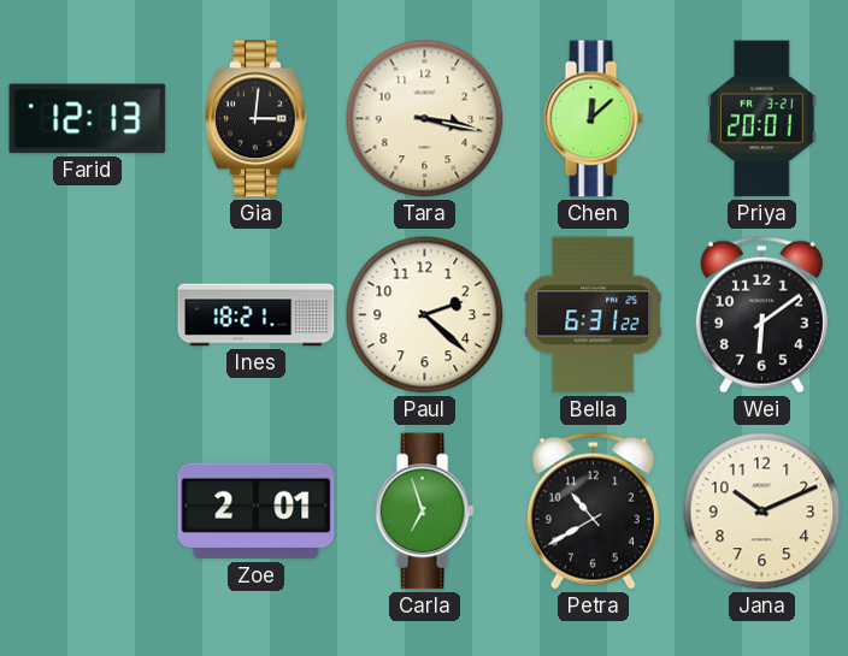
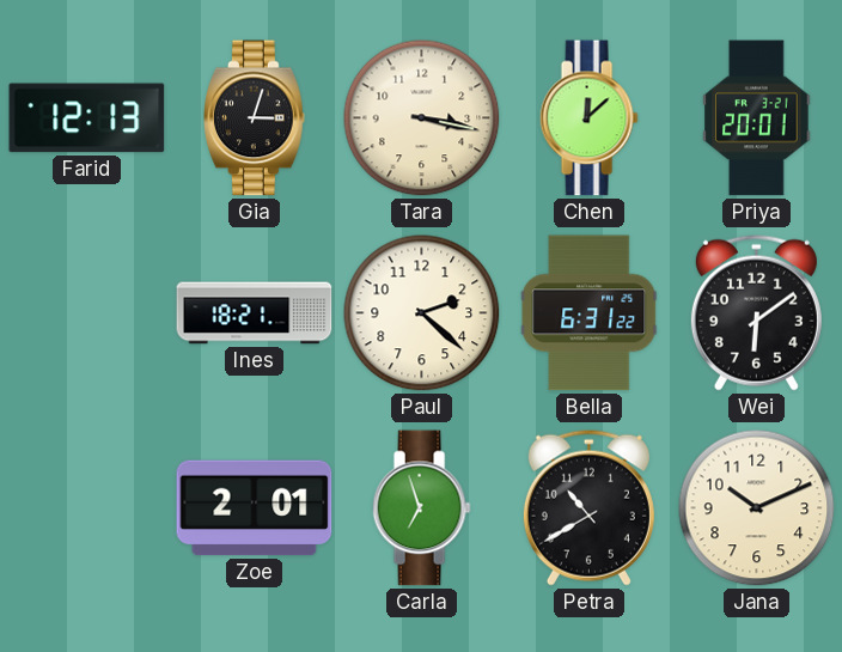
Gia: 3:01 -> 3:03 (255, 118)
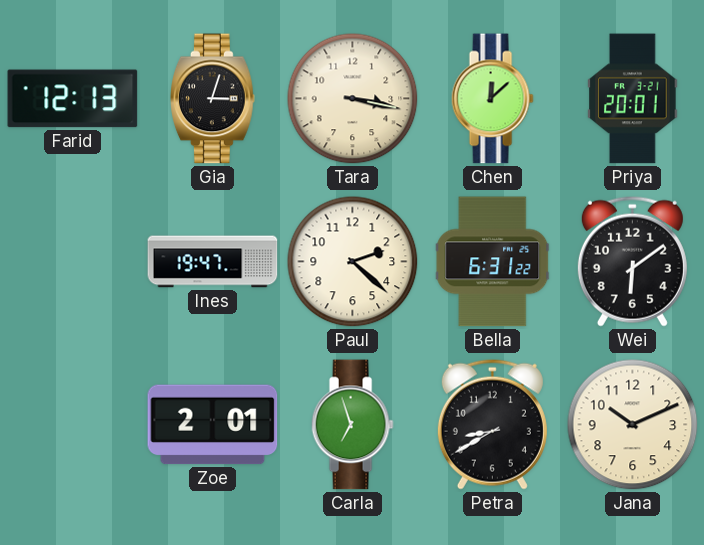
Ines: 18:21 -> 19:47 (213, 262)
Petra: 10:40 -> 8:40 (492, 424)
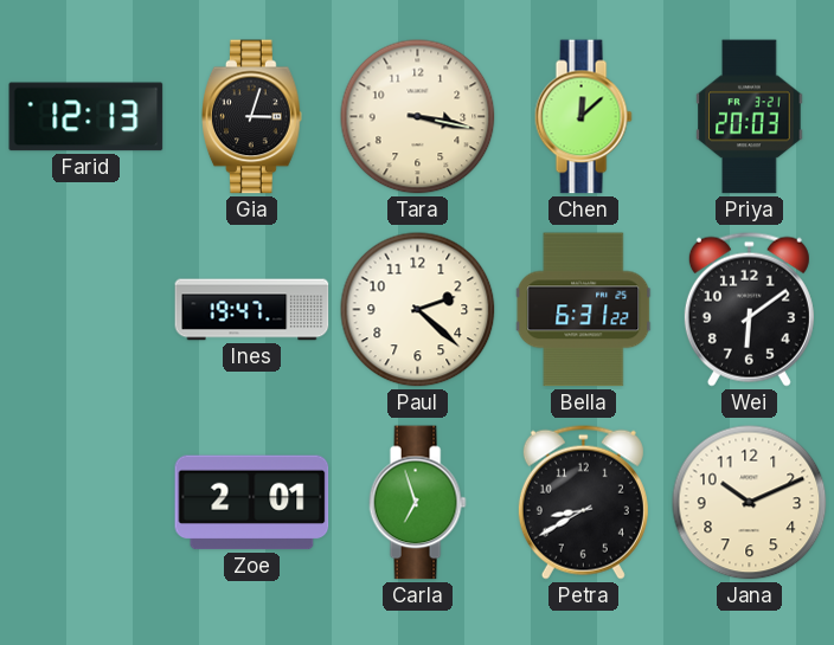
Priya: 20:01 -> 20:03 (750, 117)
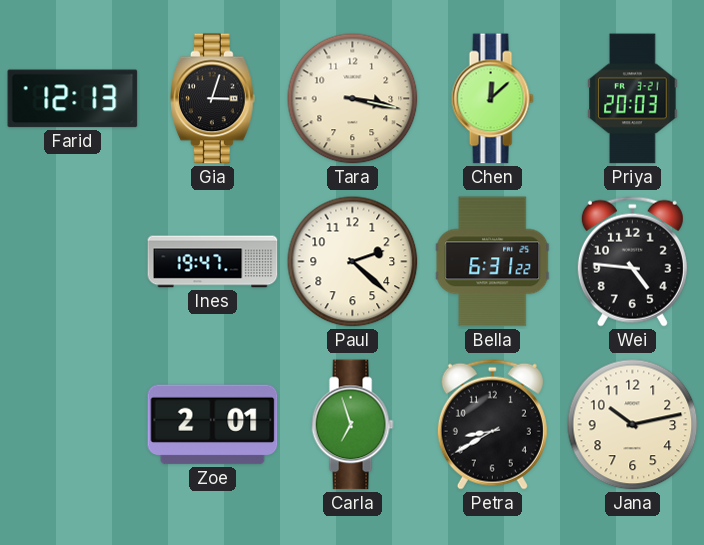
Wei: 6:09 -> 4:46 (632, 261)
Jana: 10:11 -> 10:13 (633, 425)
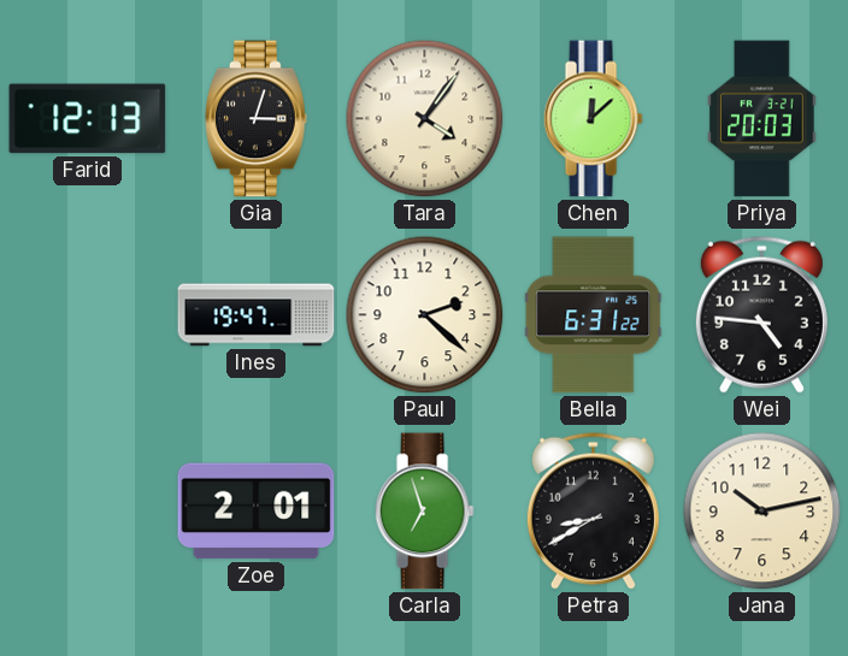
Tara: 3:17 -> 4:06 (425, 119)
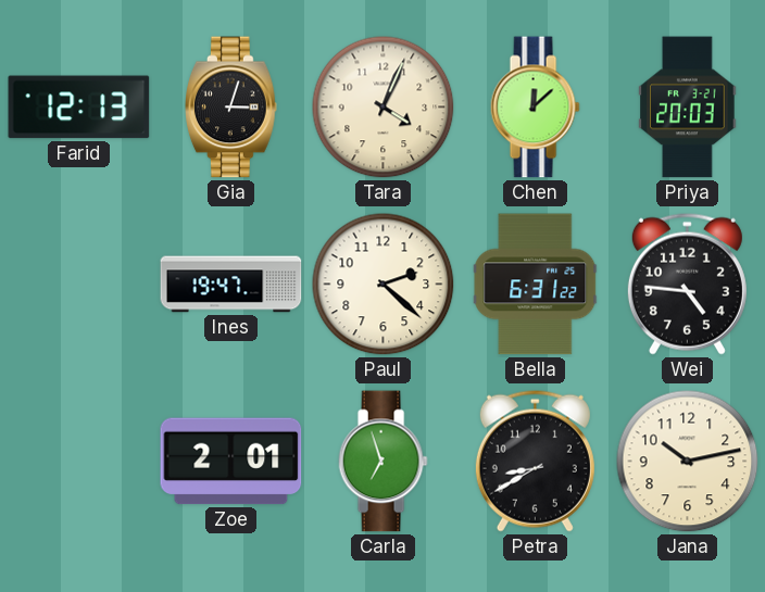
Tara: 4:06 -> 4:04 (384, 108)
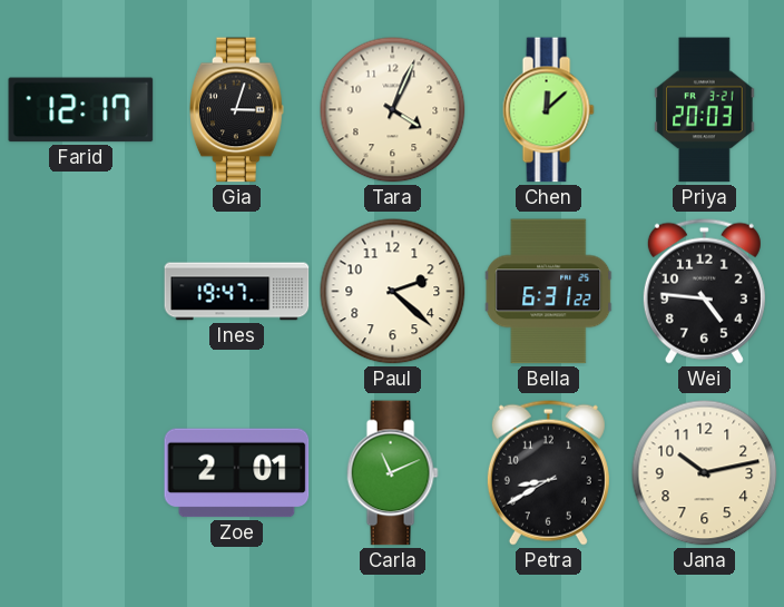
Farid: 12:13 -> 12:17 (81, 110)
Carla: 6:57 -> 11:11 (392, 473)
